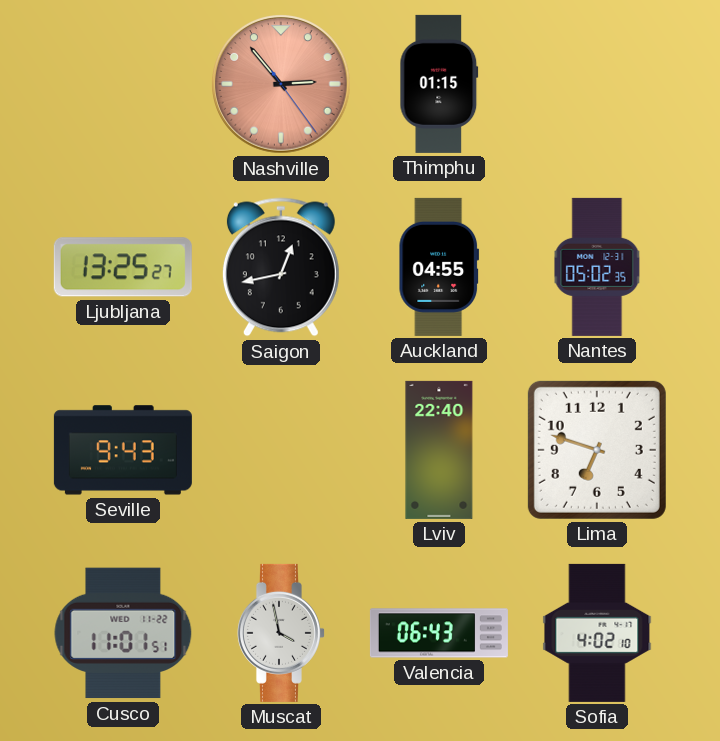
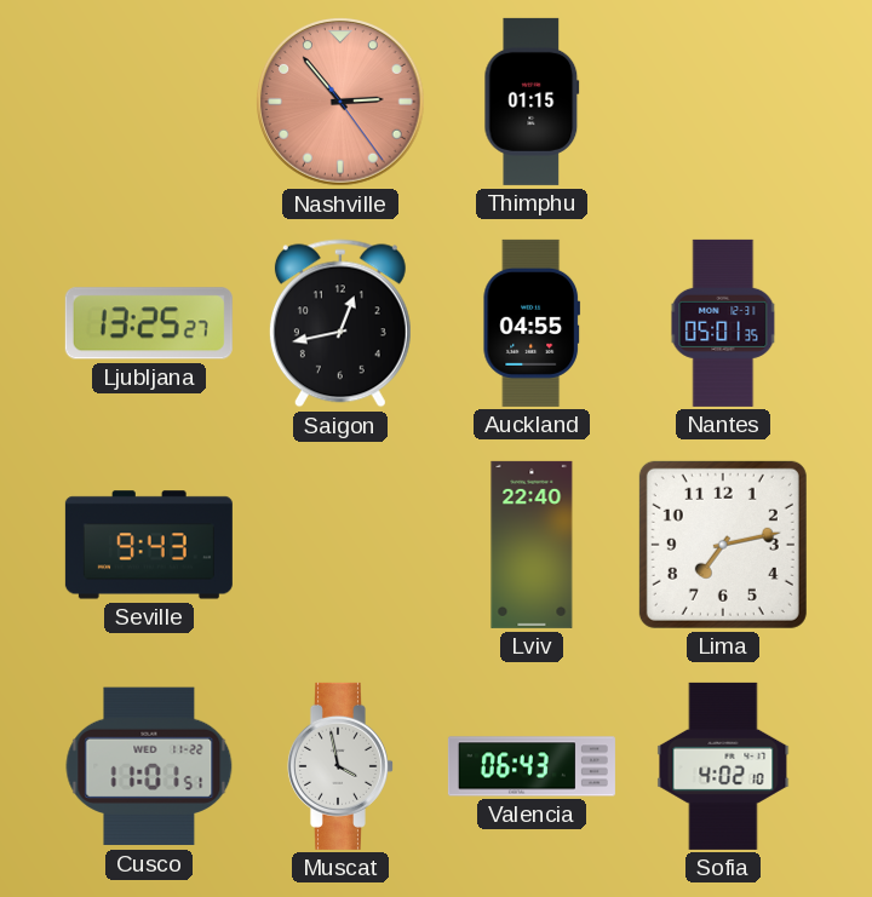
Nantes: 05:02 -> 05:01 (723, 323)
Lima: 6:48 -> 7:13 (723, 545)
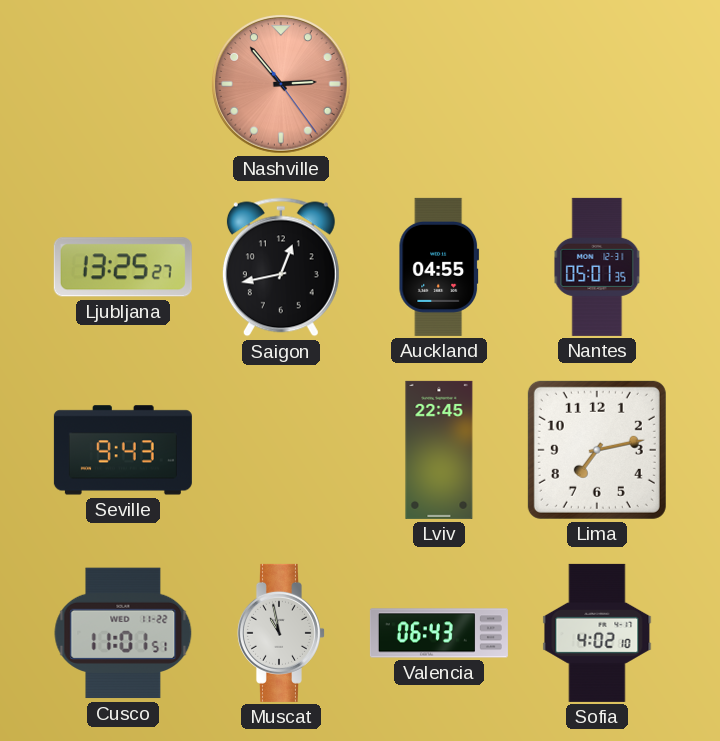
Thimphu: 01:15 -> none (532, 102)
Lviv: 22:40 -> 22:45 (439, 450)
Muscat: 3:58 -> 10:58 (281, 633)
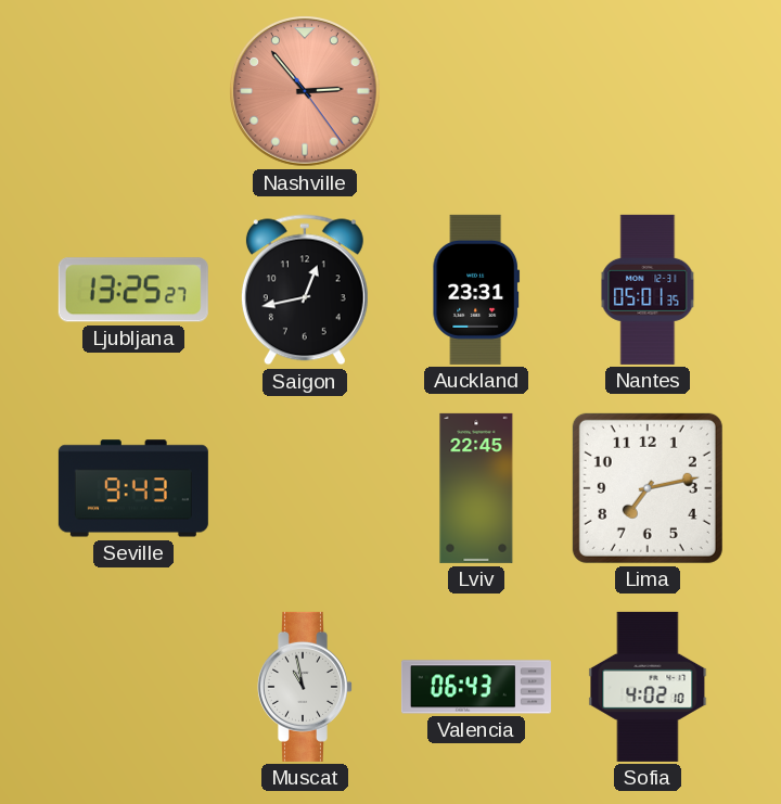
Auckland: 04:55 -> 23:31 (476, 290)
Cusco: 11:01 -> none (123, 633)
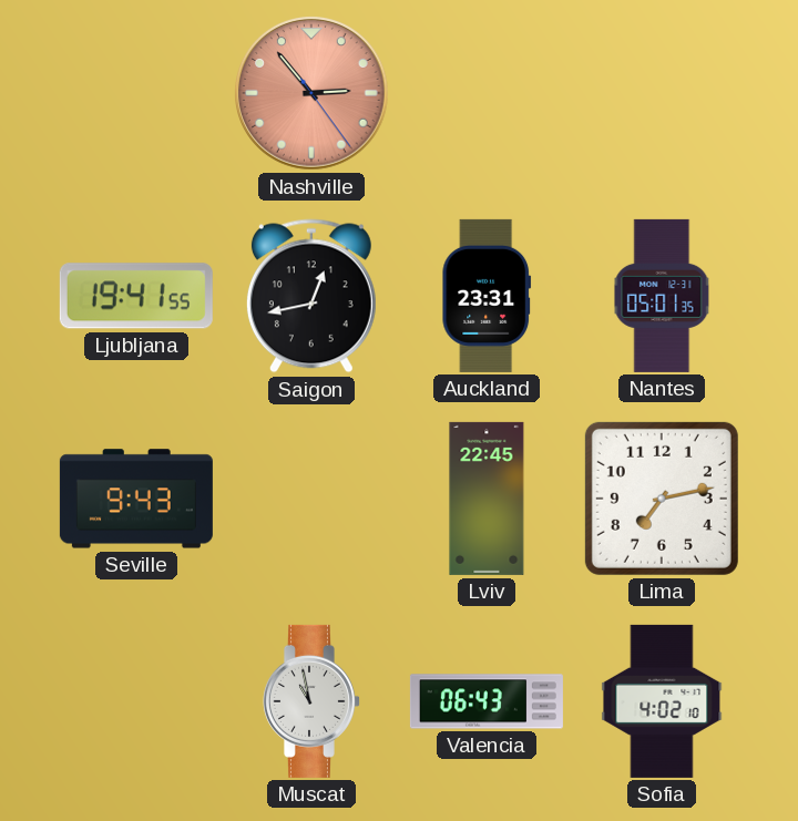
Ljubljana: 13:25 -> 19:41 (136, 296)
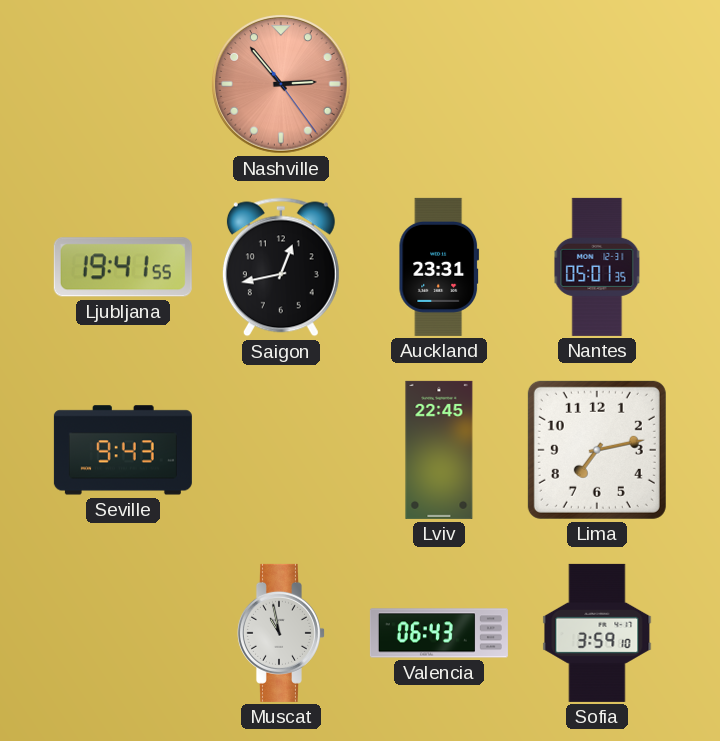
Sofia: 4:02 -> 3:59 (597, 633)
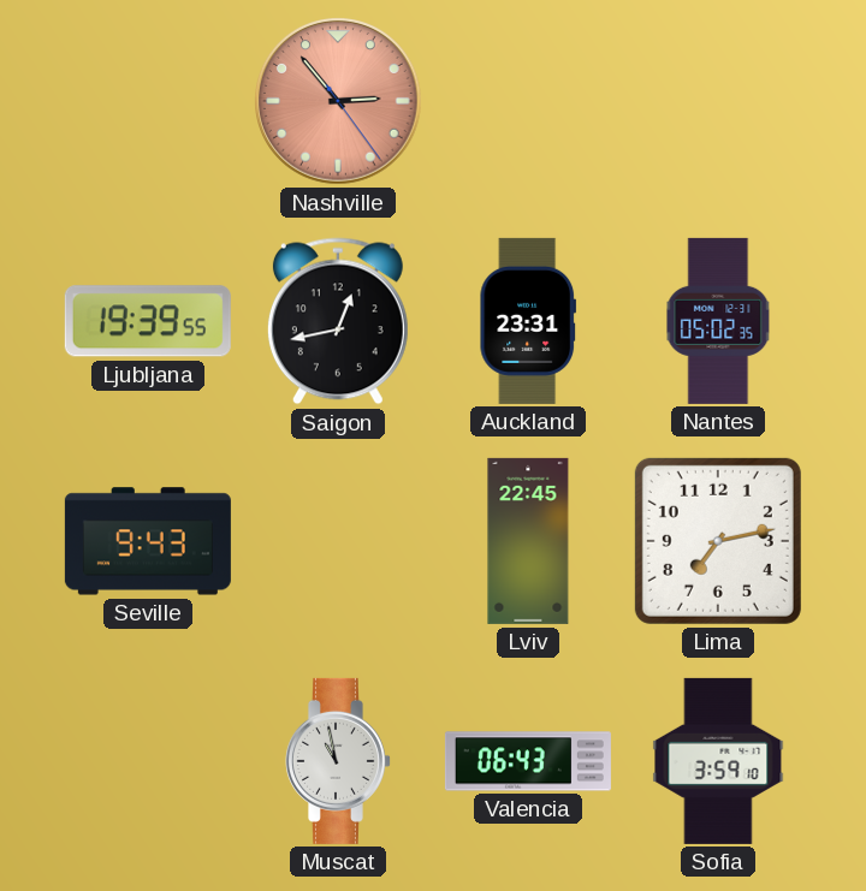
Ljubljana: 19:41 -> 19:39 (148, 321)
Nantes: 05:01 -> 05:02 (718, 321)
